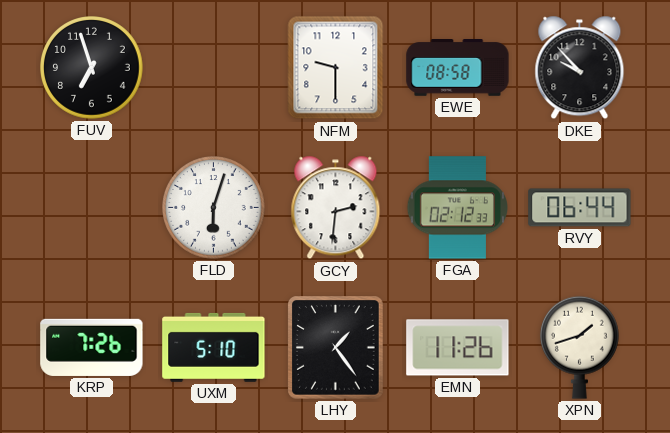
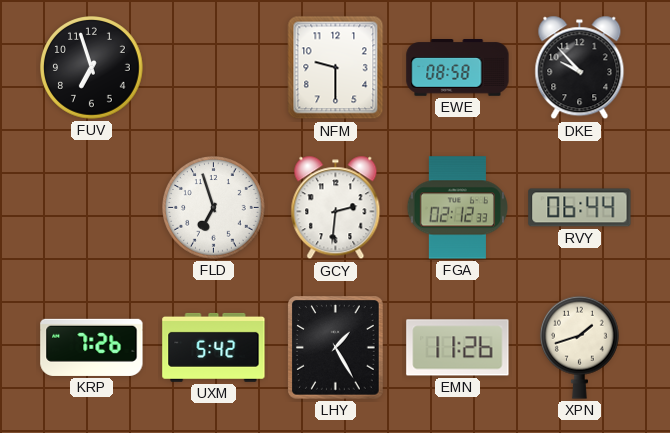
FLD: 6:03 -> 6:57 (214, 208)
UXM: 5:10 -> 5:42 (214, 347)
LHY: 1:24 -> 1:25 (336, 348)
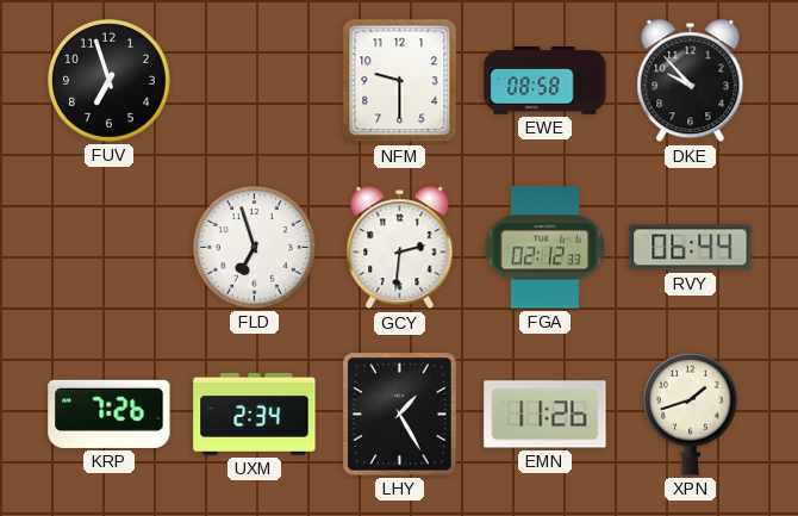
UXM: 5:42 -> 2:34 (255, 414)
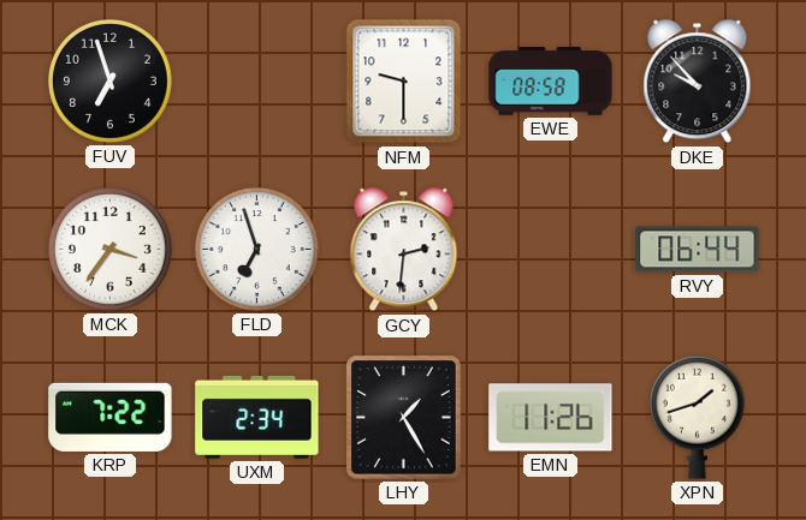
MCK: none -> 3:36 (111, 250)
FGA: 02:12 -> none (544, 248)
KRP: 7:26 -> 7:22 (111, 417)
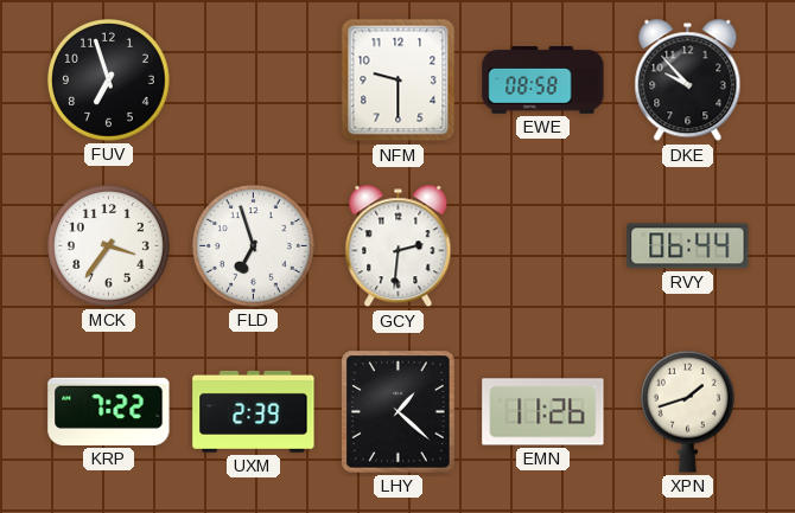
UXM: 2:34 -> 2:39 (254, 411)
LHY: 1:25 -> 1:22 (399, 412)
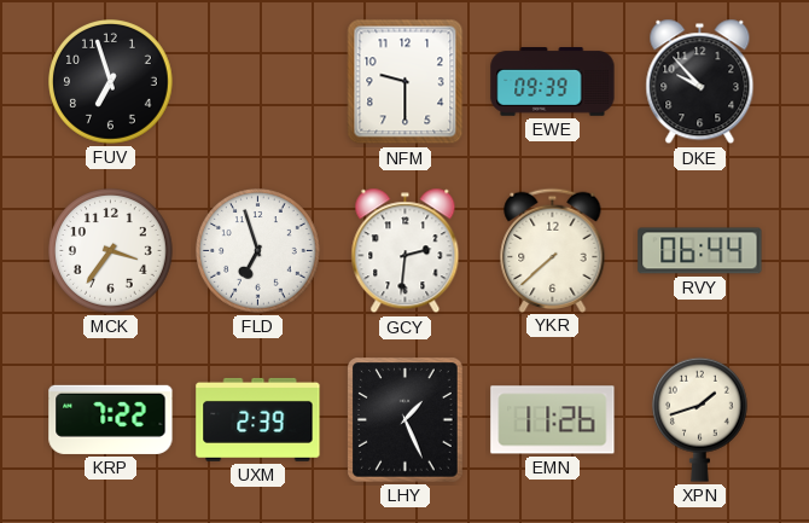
EWE: 08:58 -> 09:39 (553, 82)
YKR: none -> 7:38 (553, 250)
LHY: 1:22 -> 1:26 (406, 420)
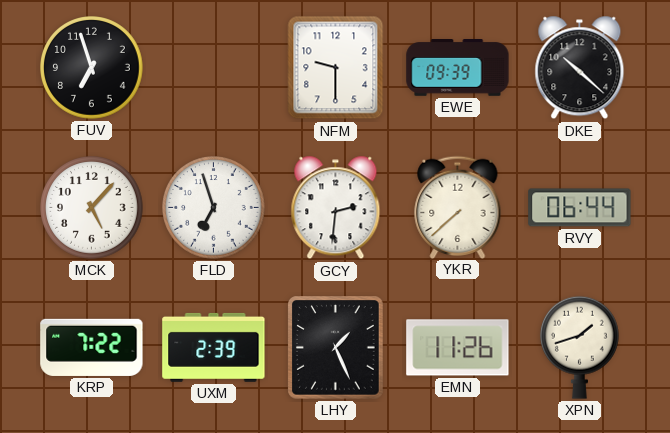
DKE: 9:53 -> 10:22 (580, 68)
MCK: 3:36 -> 5:07 (92, 208)
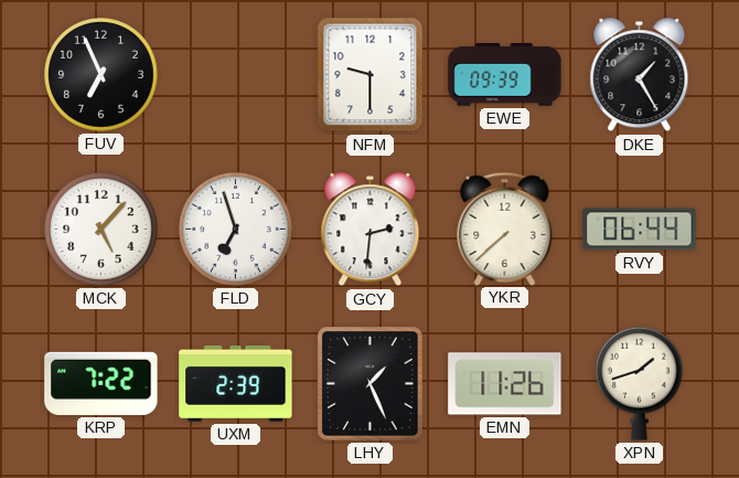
FUV: 6:57 -> 6:56 (101, 75)
DKE: 10:22 -> 1:25 (640, 75)
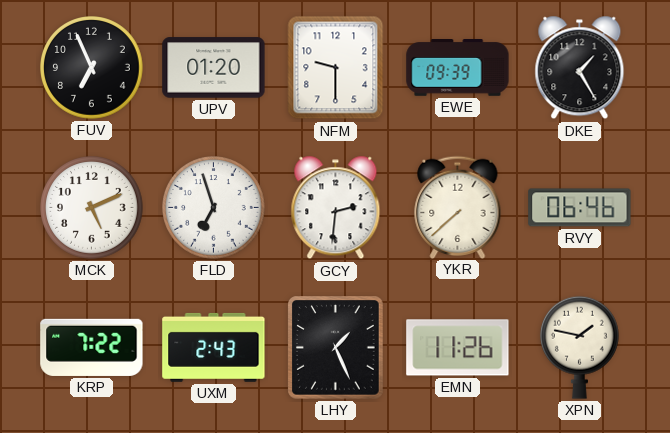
UPV: none -> 01:20 (214, 68)
MCK: 5:07 -> 5:11 (92, 208)
RVY: 06:44 -> 06:46 (580, 208)
UXM: 2:39 -> 2:43 (214, 347)
XPN: 1:42 -> 1:47 (579, 347)
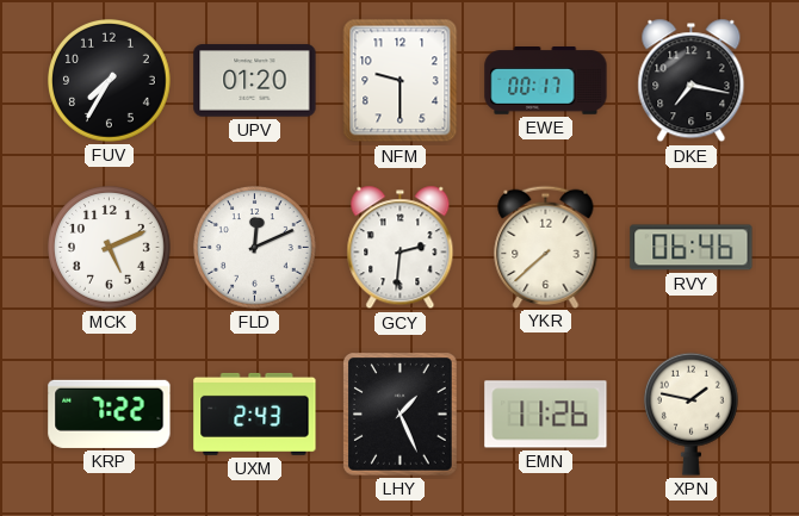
FUV: 6:56 -> 7:35 (110, 81)
EWE: 09:39 -> 00:17 (546, 81)
DKE: 1:25 -> 7:17 (692, 81)
FLD: 6:57 -> 12:11 (255, 248)
